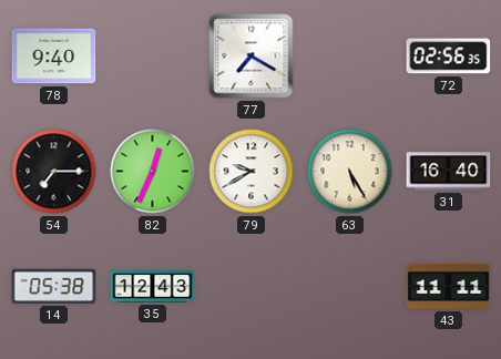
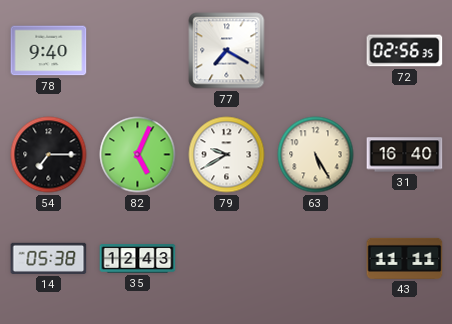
82: 12:34 -> 5:04 (138, 155)
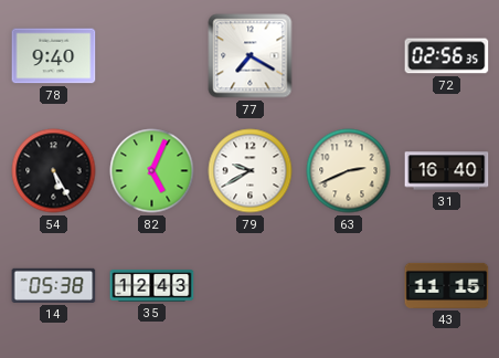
54: 7:15 -> 5:25 (54, 171)
63: 5:25 -> 2:41 (349, 171)
43: 11:11 -> 11:15 (447, 285)
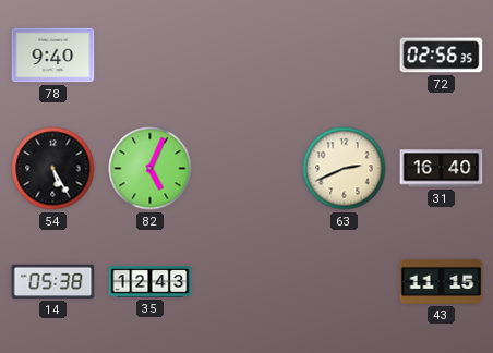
77: 7:20 -> none (251, 56)
79: 9:40 -> none (251, 171)
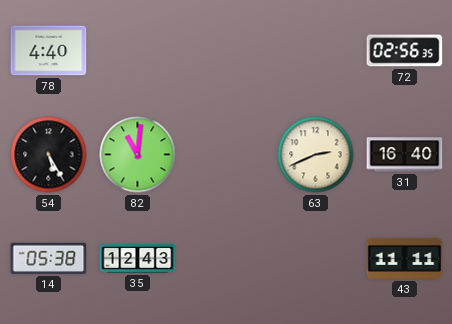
78: 9:40 -> 4:40 (49, 51)
82: 5:04 -> 11:01 (138, 155)
43: 11:15 -> 11:11 (405, 258)
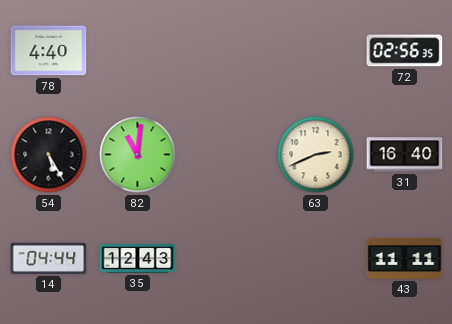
14: 05:38 -> 04:44 (49, 258)
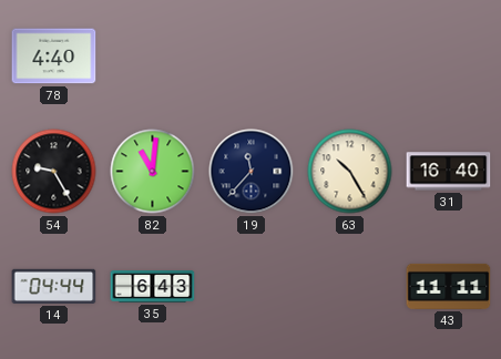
72: 02:56 -> none (405, 51)
54: 5:25 -> 9:25 (54, 172)
19: none -> 11:37 (252, 172)
63: 2:41 -> 10:25 (350, 172)
35: 12:43 -> 6:43 (153, 287)
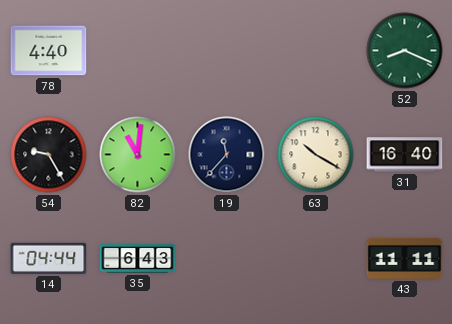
52: none -> 8:19 (405, 51)
63: 10:25 -> 10:20 (316, 155)
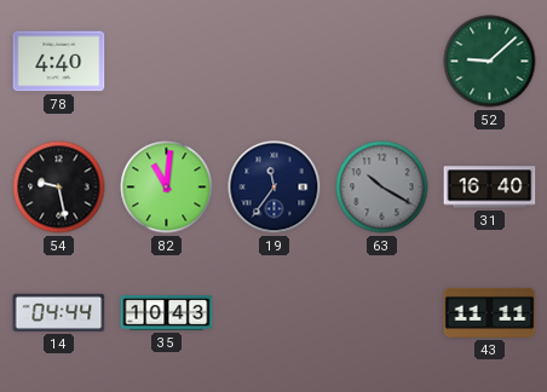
52: 8:19 -> 9:08 (490, 62)
54: 9:25 -> 9:28 (59, 188)
19: 11:37 -> 11:36 (275, 188)
63 dial: cream -> grey (382, 188)
35: 6:43 -> 10:43 (167, 313)
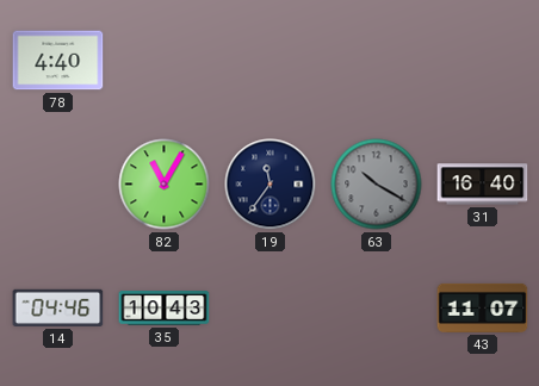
52: 9:08 -> none (490, 62)
54: 9:28 -> none (59, 188)
82: 11:01 -> 11:05 (165, 185)
14: 04:44 -> 04:46 (58, 307)
43: 11:11 -> 11:07 (483, 307)
